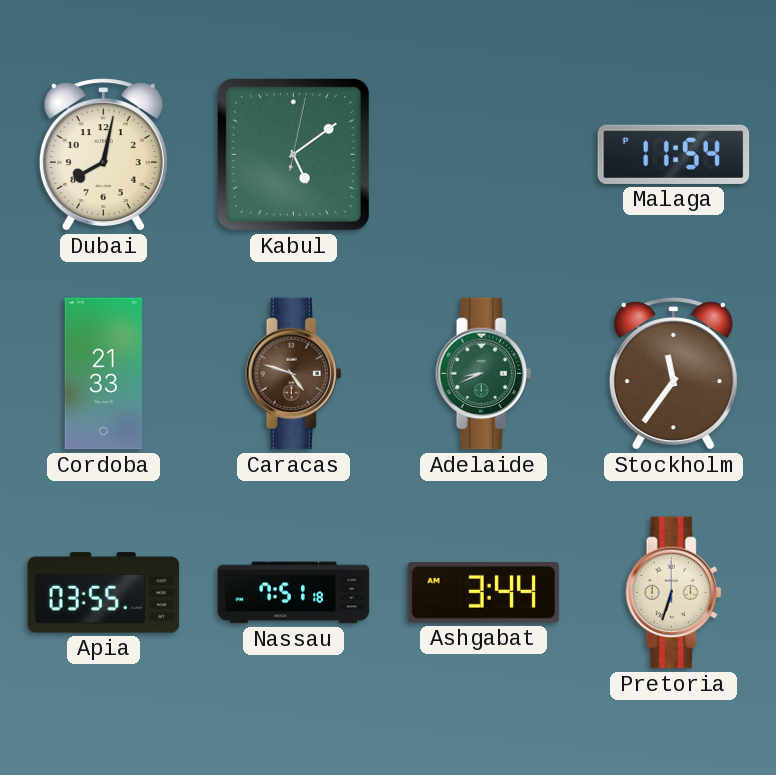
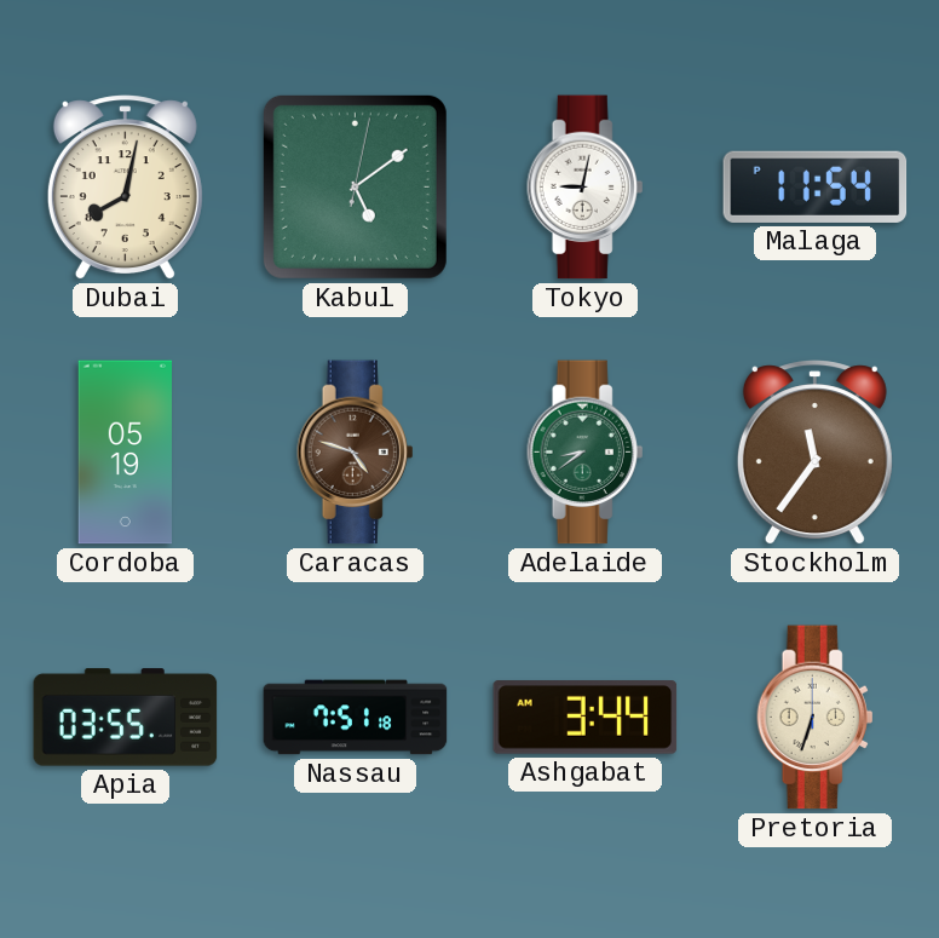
Tokyo: none -> 9:02 (586, 188)
Cordoba: 21:33 -> 05:19 (126, 453)
Adelaide: 8:41 -> 8:39 (586, 453)
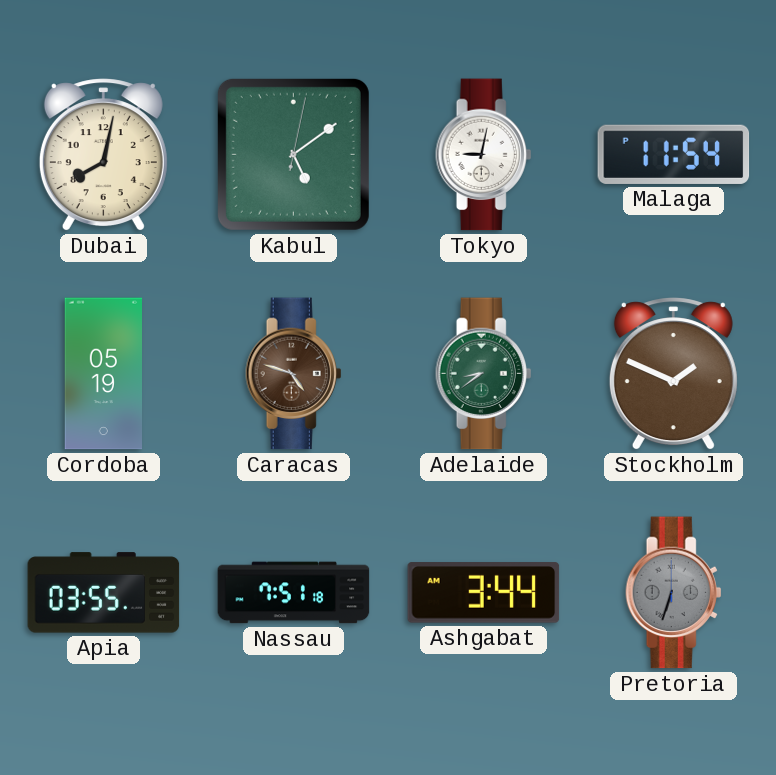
Stockholm: 11:36 -> 1:49 (673, 374)
Pretoria dial: cream -> grey (674, 593)
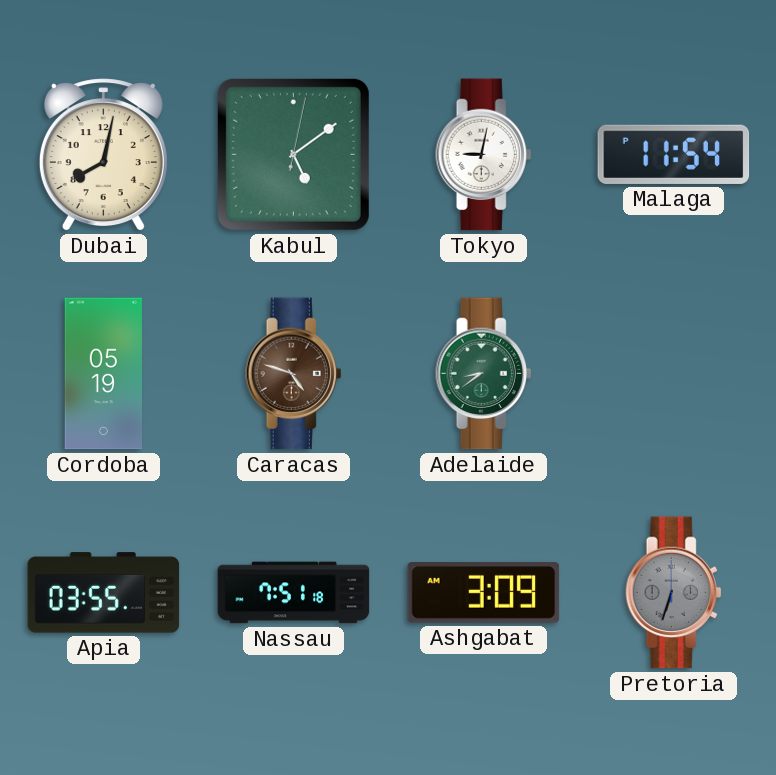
Stockholm: 1:49 -> none (673, 374)
Ashgabat: 3:44 -> 3:09 (484, 593)
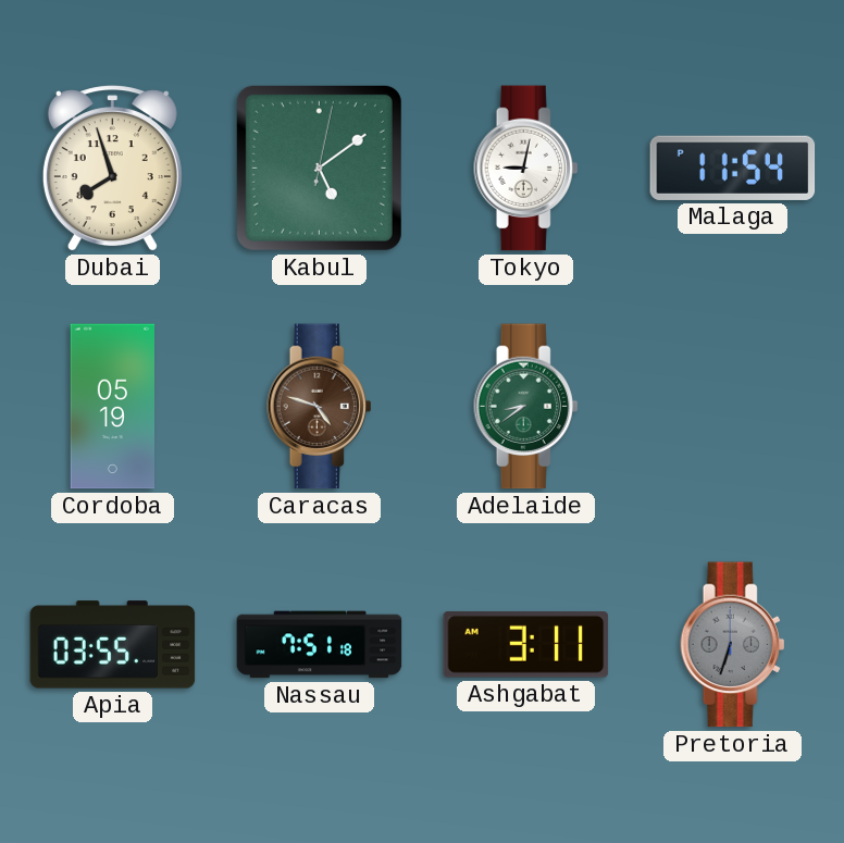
Dubai: 8:02 -> 7:57 (112, 169)
Ashgabat: 3:09 -> 3:11 (526, 645)
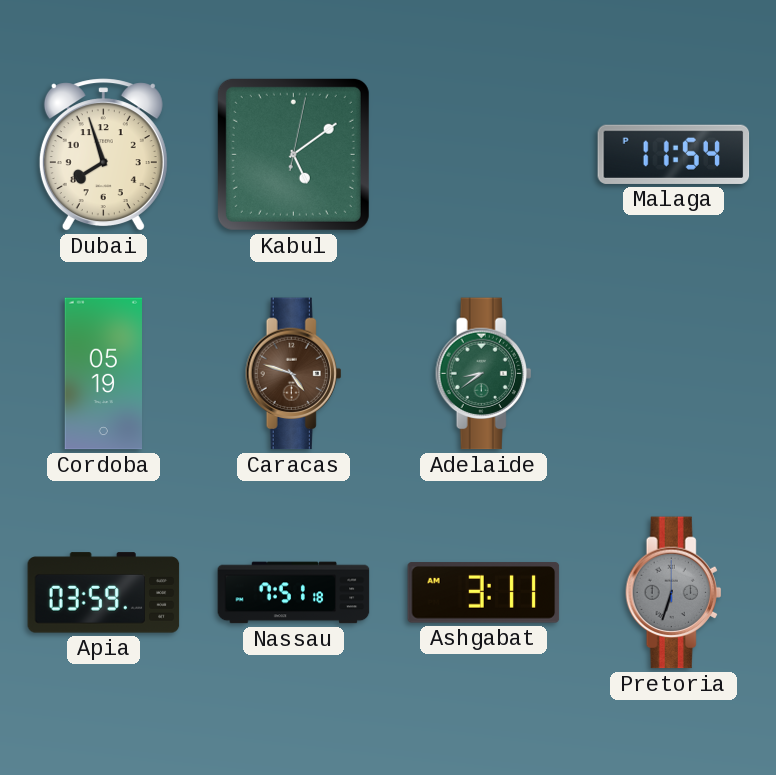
Tokyo: 9:02 -> none (526, 169)
Apia: 03:55 -> 03:59 (104, 593)
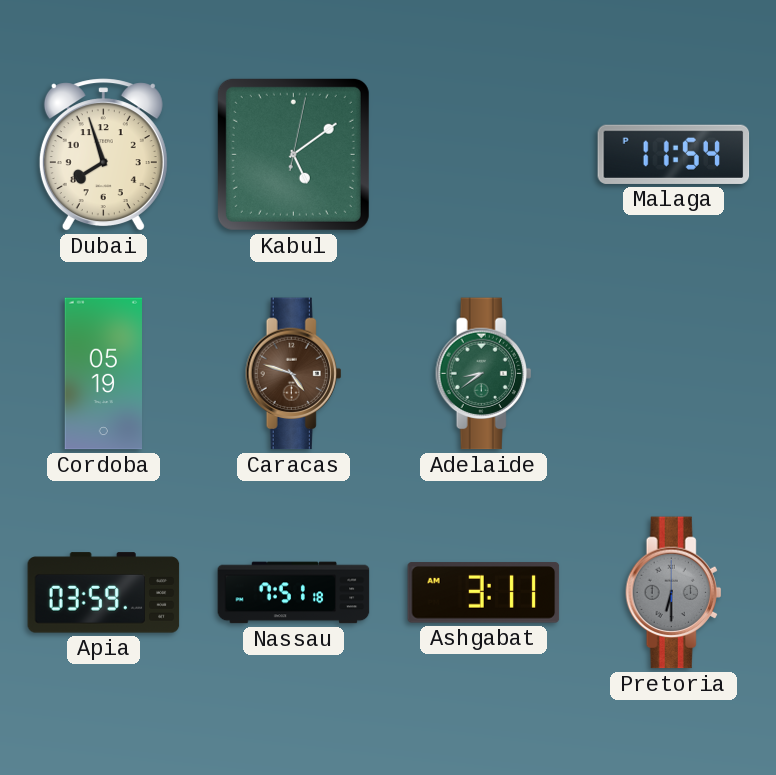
Pretoria: 6:33 -> 6:30 (674, 593)
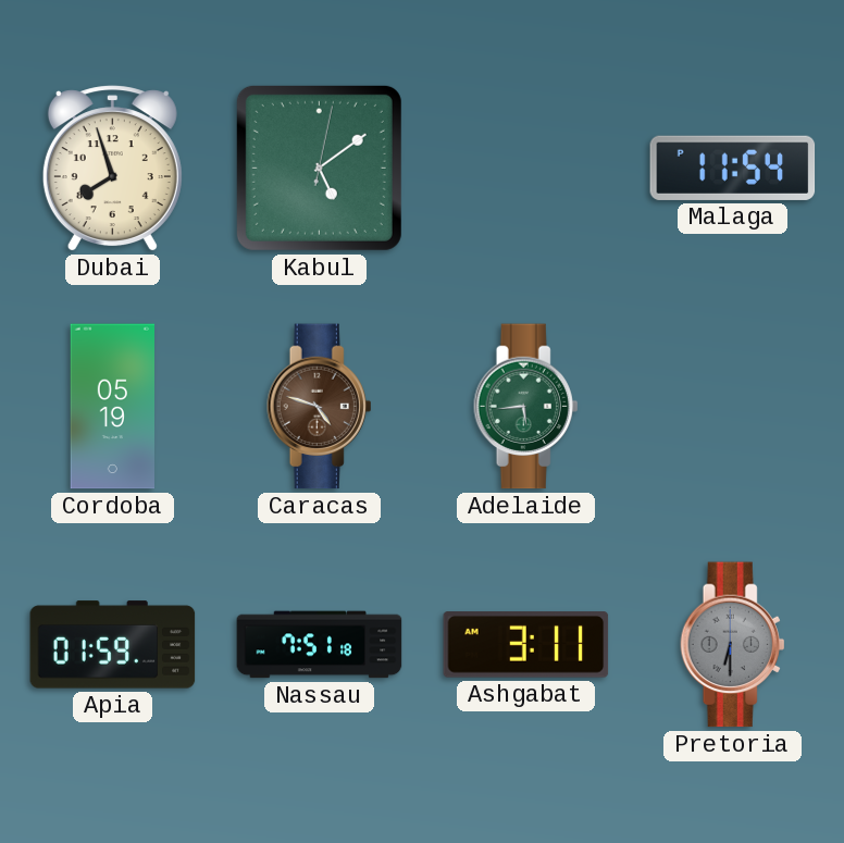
Adelaide: 8:39 -> 5:44 (526, 407)
Apia: 03:59 -> 01:59 (113, 645)
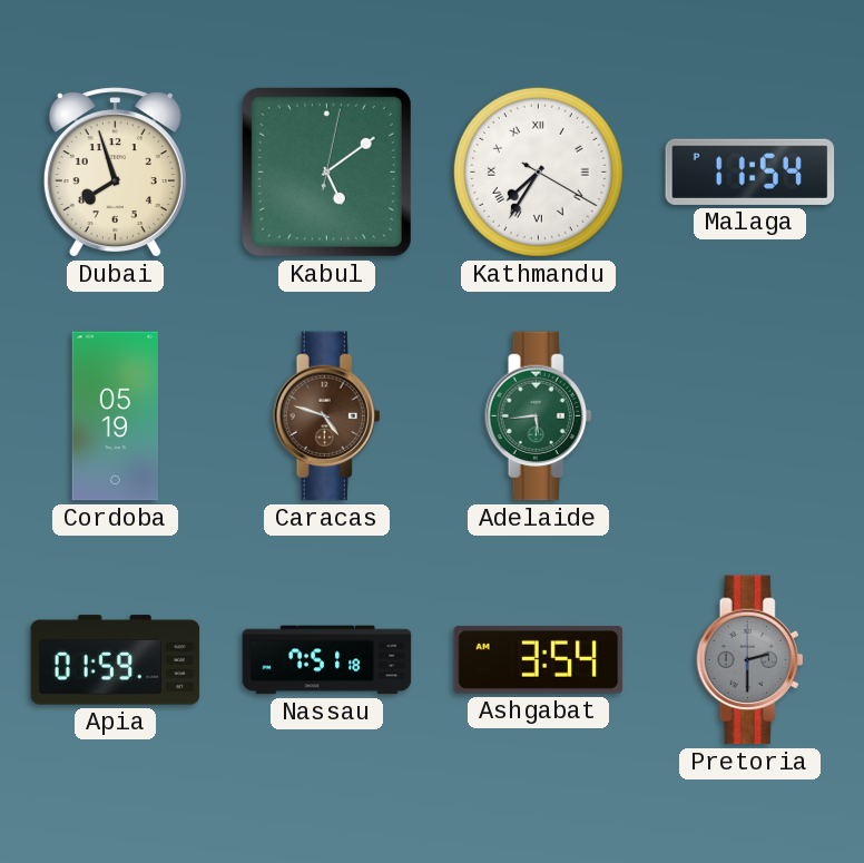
Kathmandu: none -> 7:35 (538, 171)
Ashgabat: 3:11 -> 3:54 (539, 660)
Pretoria: 6:30 -> 2:30 (750, 660)
